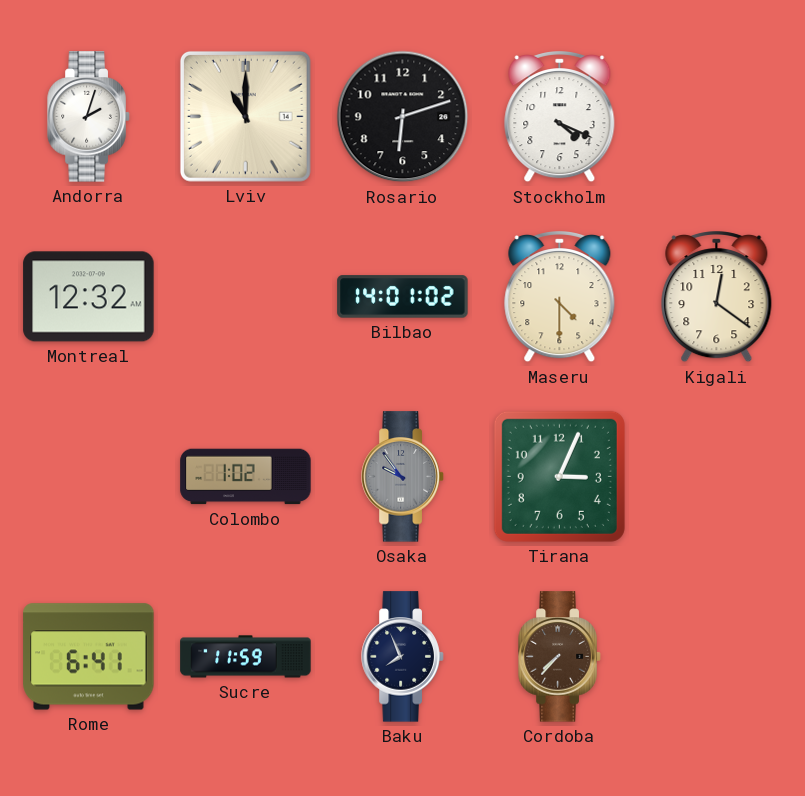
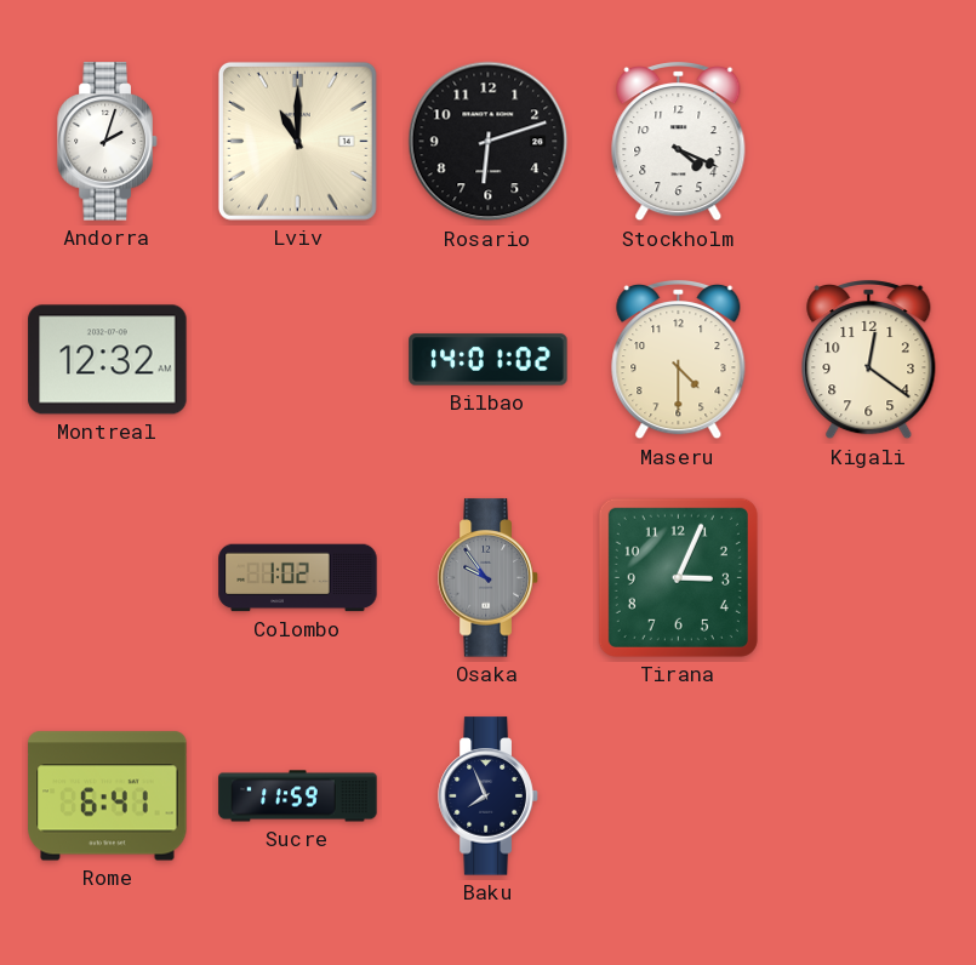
Cordoba: 7:37 -> none (560, 657)
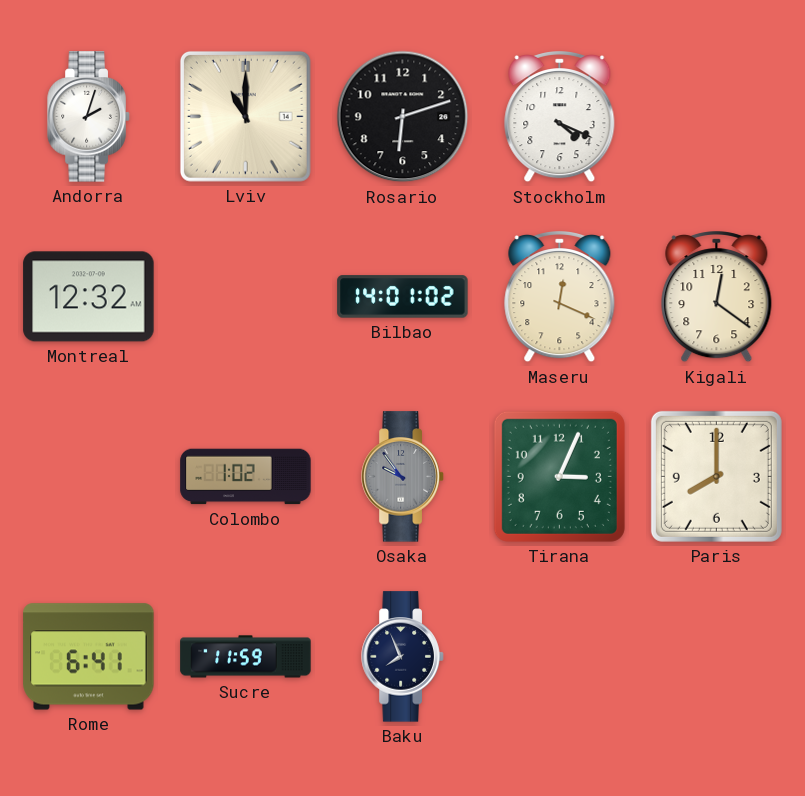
Maseru: 4:30 -> 12:19 (560, 298)
Paris: none -> 8:00 (716, 476)
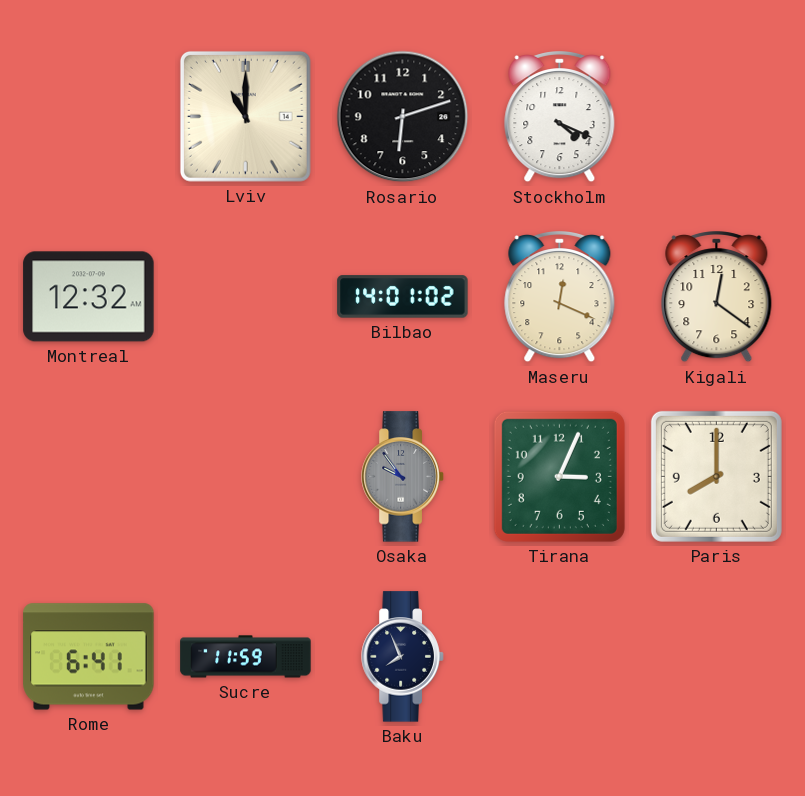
Andorra: 2:03 -> none (89, 117)
Colombo: 1:02 -> none (246, 477)
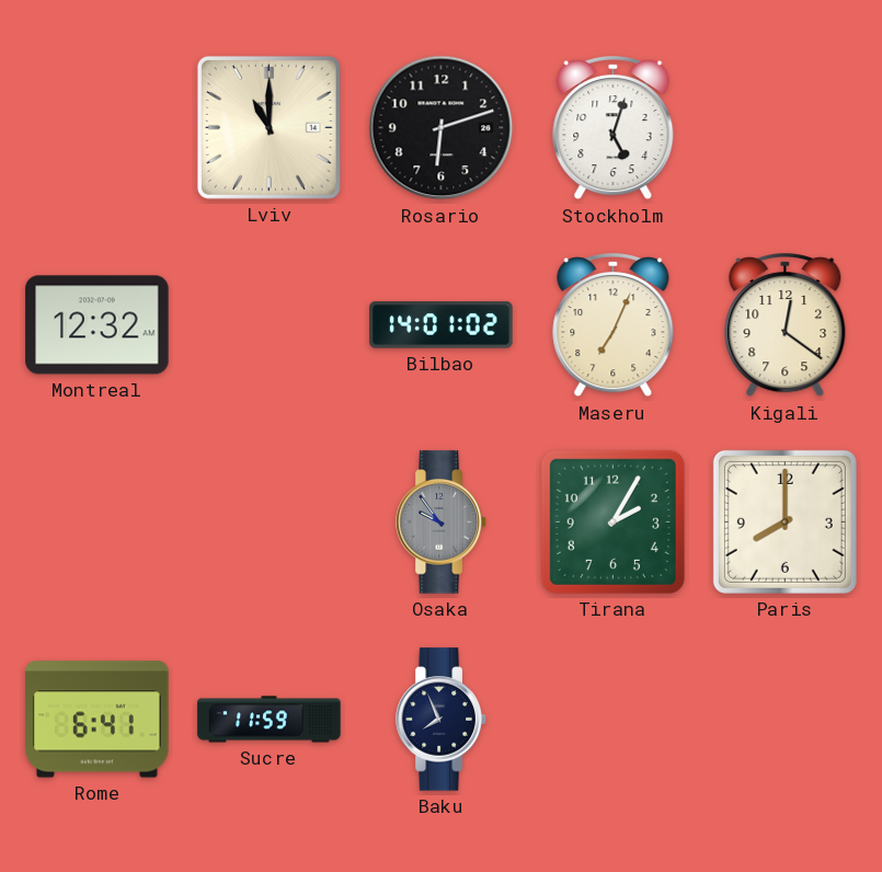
Stockholm: 4:19 -> 5:03 (614, 129)
Maseru: 12:19 -> 7:04 (614, 326)
Tirana: 3:04 -> 2:05 (612, 521)
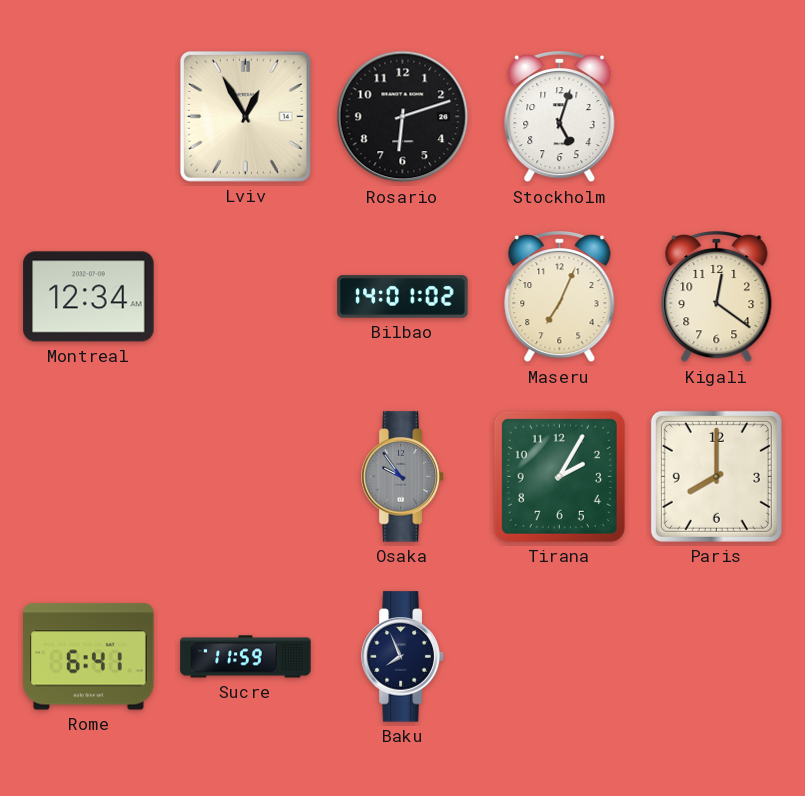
Lviv: 11:00 -> 12:55 (245, 116)
Montreal: 12:32 -> 12:34 (89, 297)
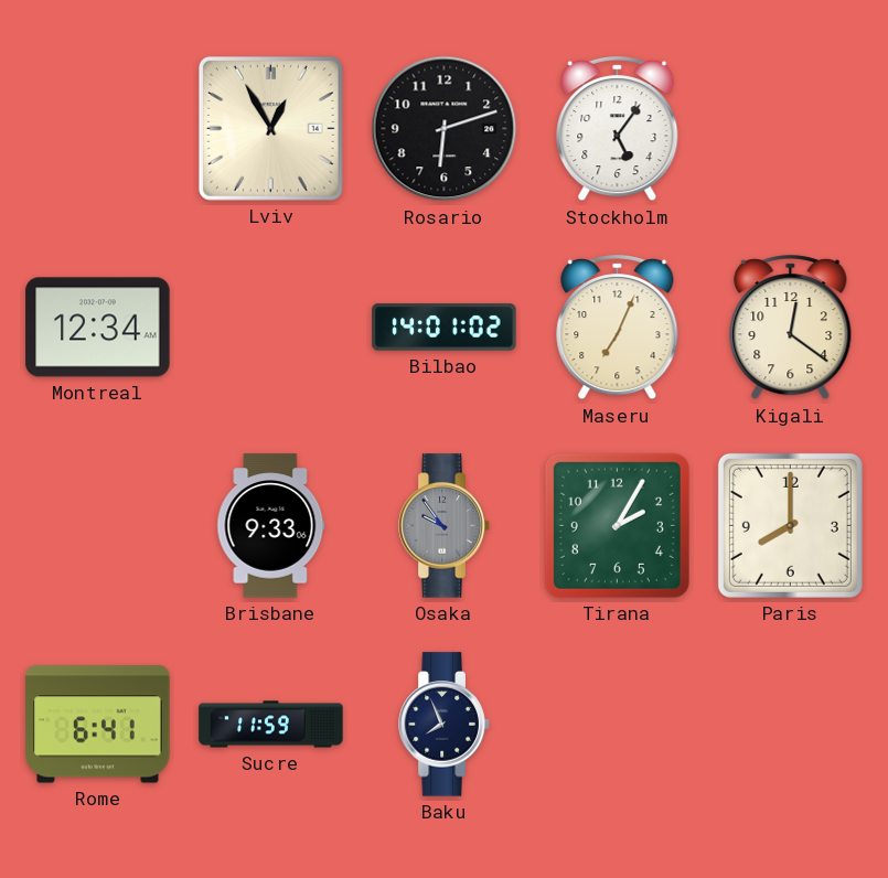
Stockholm: 5:03 -> 5:06 (618, 130)
Brisbane: none -> 9:33 (271, 526)
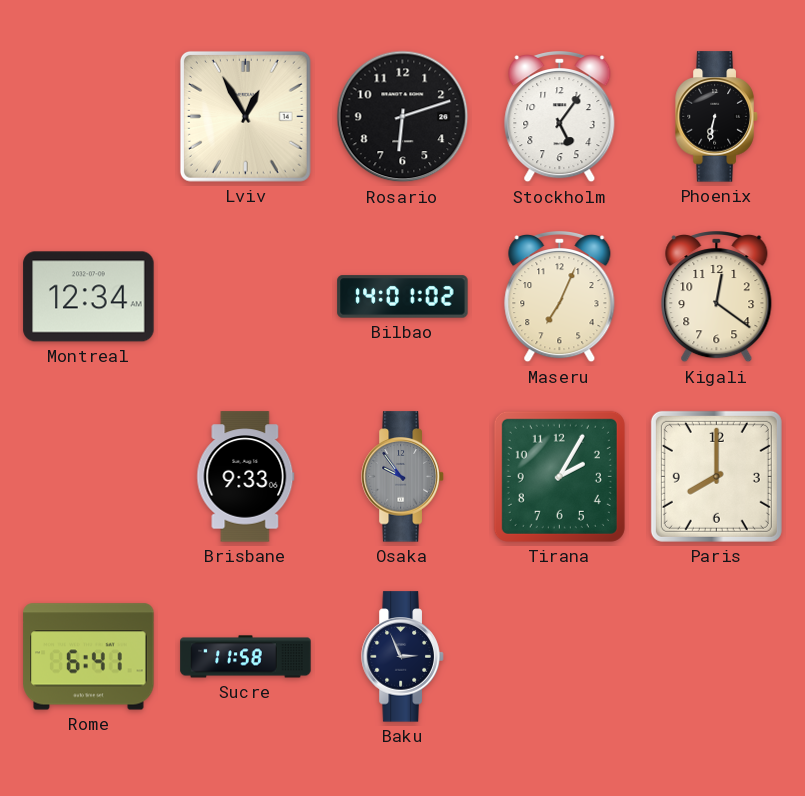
Phoenix: none -> 6:32 (717, 117)
Sucre: 11:59 -> 11:58 (246, 657)
Baku: 7:56 -> 2:56 (403, 657)
